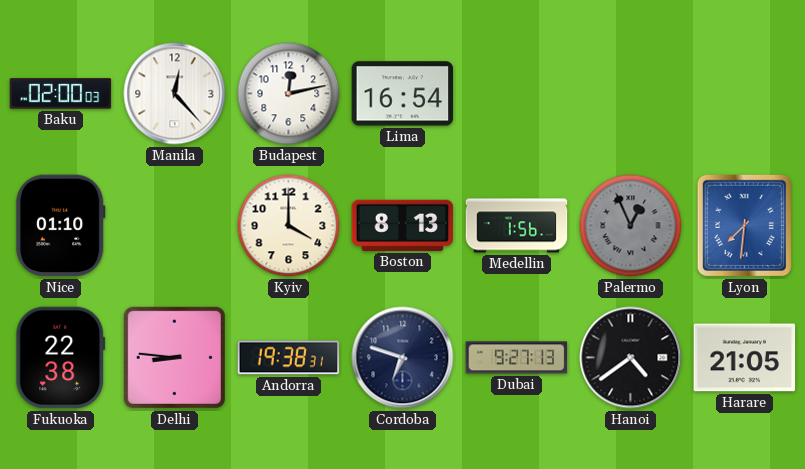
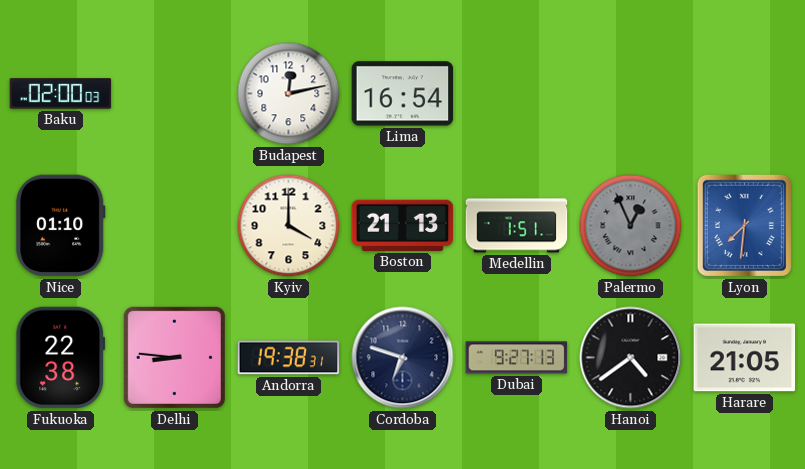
Manila: 12:23 -> none (175, 94)
Boston: 8:13 -> 21:13 (403, 225)
Medellin: 1:56 -> 1:51 (517, 226)
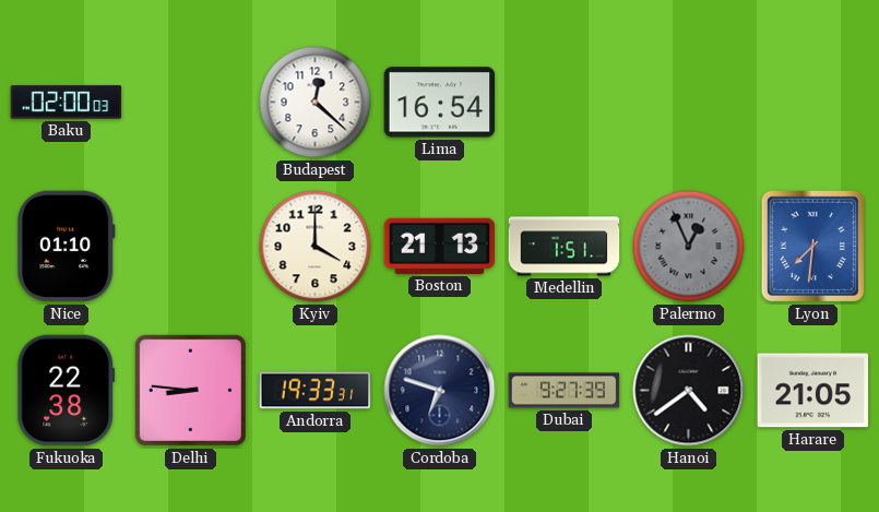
Budapest: 12:13 -> 12:22 (316, 103)
Andorra: 19:38 -> 19:33 (316, 391)
Dubai: 9:27:13 -> 9:27:39 (565, 391)
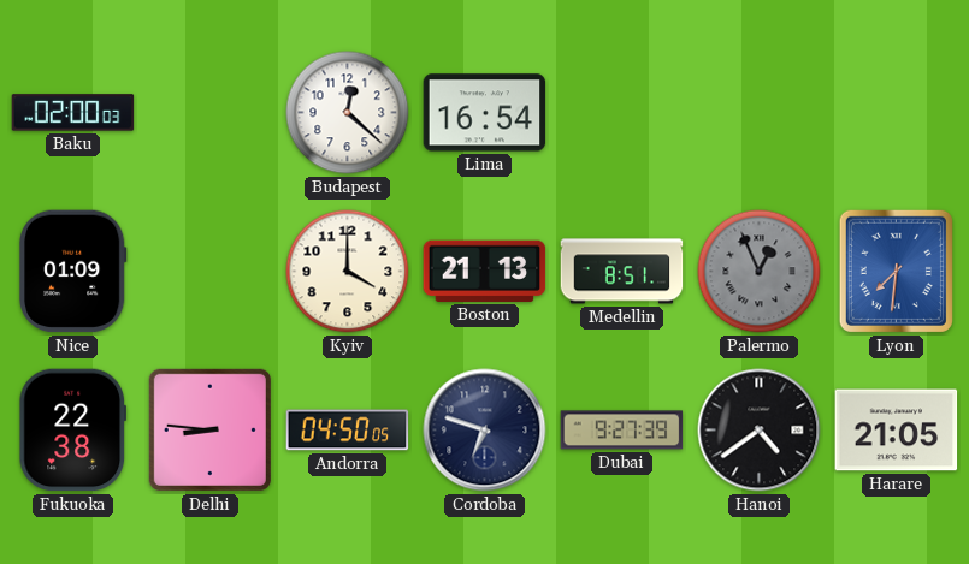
Nice: 01:10 -> 01:09 (73, 272)
Medellin: 1:51 -> 8:51 (622, 272)
Andorra: 19:33 -> 04:50 (348, 431)
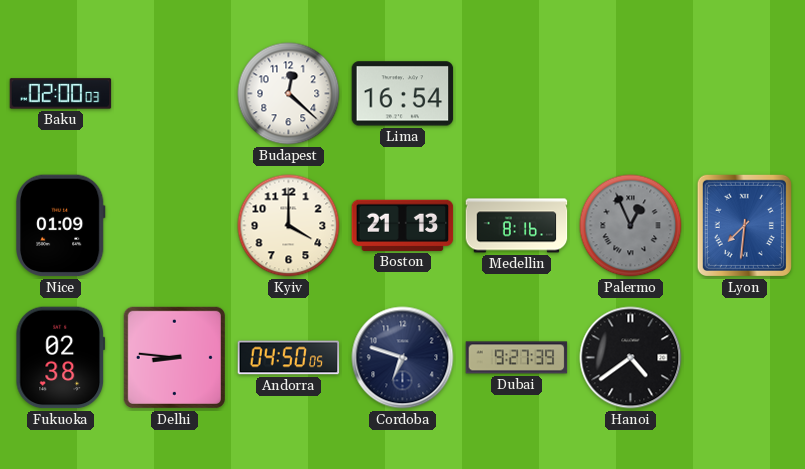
Medellin: 8:51 -> 8:16 (517, 226)
Fukuoka: 22:38 -> 02:38 (61, 358)
Harare: 21:05 -> none (897, 431)
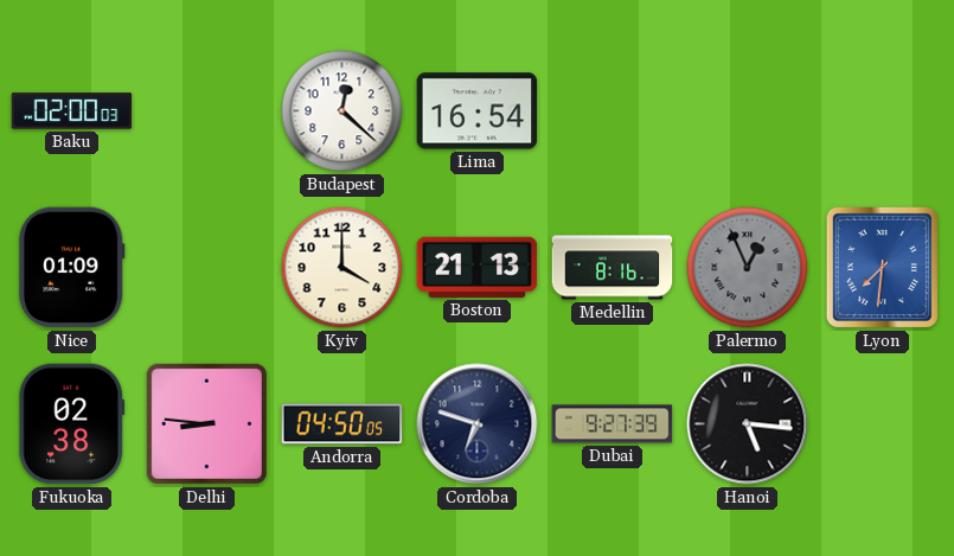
Hanoi: 4:39 -> 5:16 (748, 424)
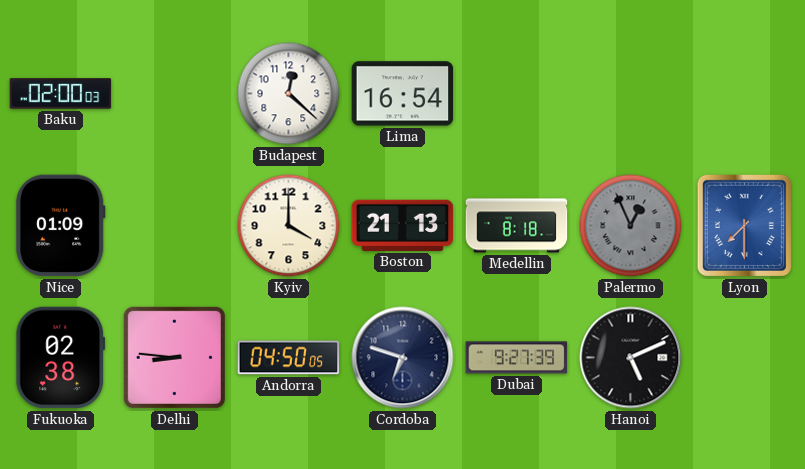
Medellin: 8:16 -> 8:18 (517, 226)
Lyon: 7:31 -> 7:30 (744, 225)
Hanoi: 5:16 -> 5:11 (631, 358)
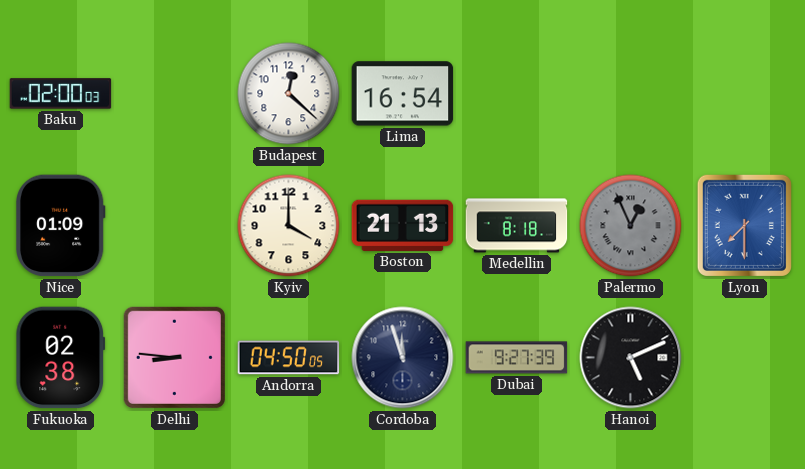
Cordoba: 6:48 -> 11:57 (403, 358)
